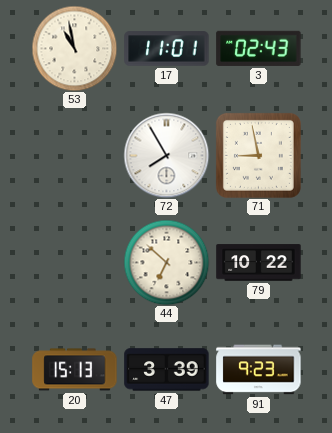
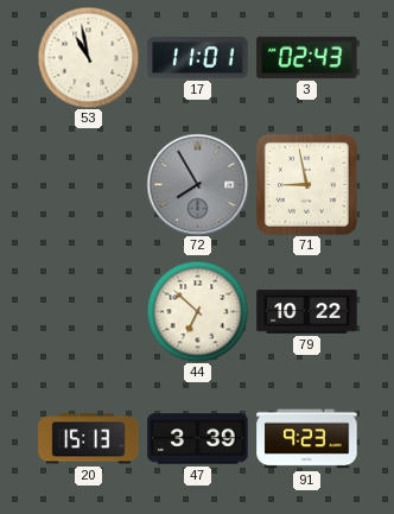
72 dial: white -> grey (197, 184)
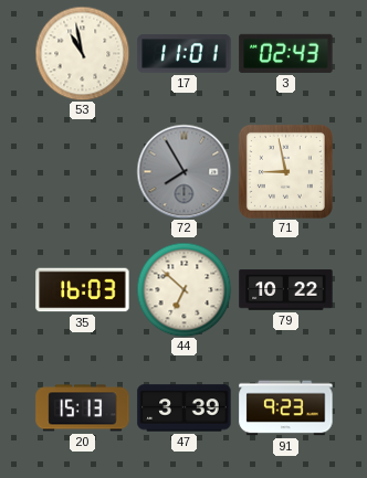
35: none -> 16:03 (83, 290)
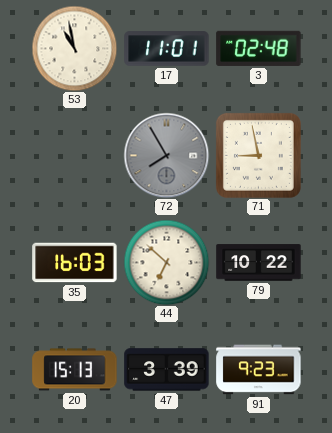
3: 02:43 -> 02:48 (259, 48)
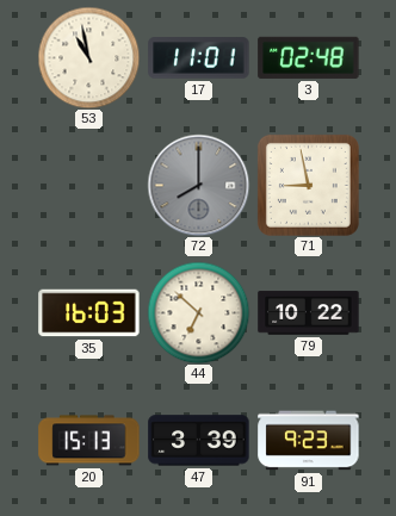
72: 7:55 -> 8:00 (198, 185)
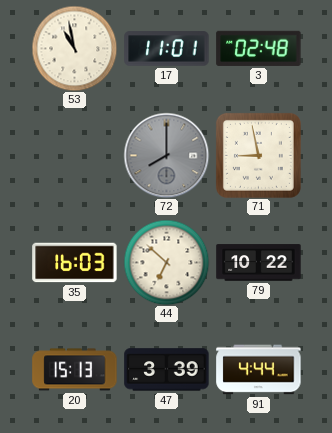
91: 9:23 -> 4:44 (259, 370)
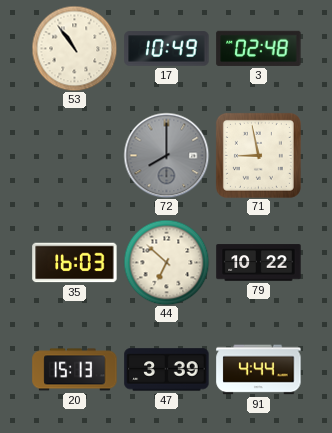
53: 10:58 -> 10:54 (74, 48)
17: 11:01 -> 10:49 (167, 49)
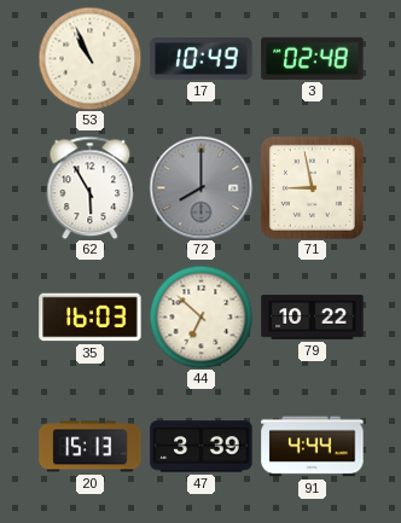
53: 10:54 -> 10:56 (89, 58)
62: none -> 5:55 (91, 187)
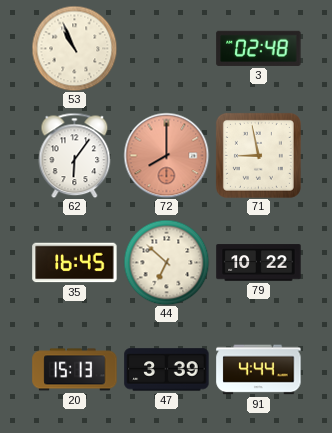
17: 10:49 -> none (202, 59)
62: 5:55 -> 6:06 (75, 155)
72 dial: grey -> salmon (166, 155)
35: 16:03 -> 16:45 (75, 263)
